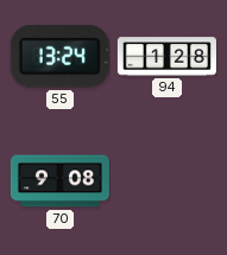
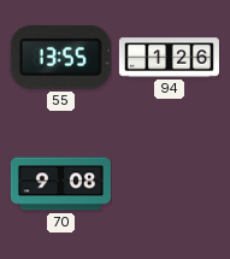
55: 13:24 -> 13:55 (60, 58)
94: 1:28 -> 1:26 (169, 58)
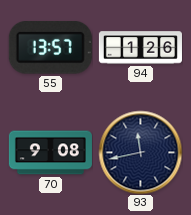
55: 13:55 -> 13:57 (50, 48)
93: none -> 11:43 (140, 152)
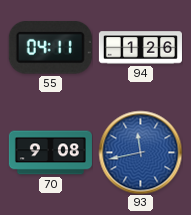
55: 13:57 -> 04:11 (50, 48)
93 dial: navy -> blue (140, 152)
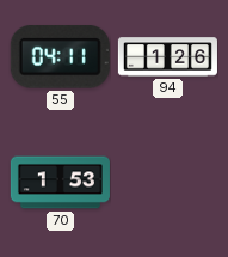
70: 9:08 -> 1:53 (60, 183)
93: 11:43 -> none (140, 152)
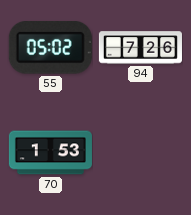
55: 04:11 -> 05:02 (50, 48)
94: 1:26 -> 7:26 (140, 48)
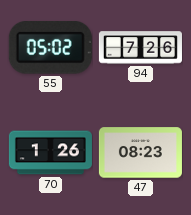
70: 1:53 -> 1:26 (50, 153)
47: none -> 08:23 (140, 153)
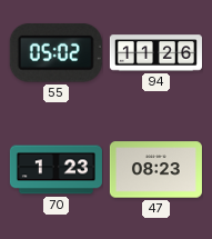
94: 7:26 -> 11:26 (155, 53)
70: 1:26 -> 1:23 (55, 170)
